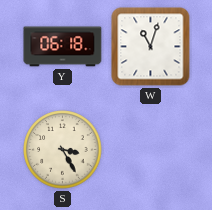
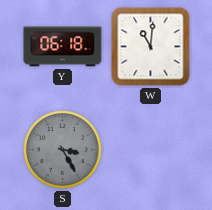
W: 11:03 -> 11:01 (151, 47)
S dial: cream -> grey (63, 150)
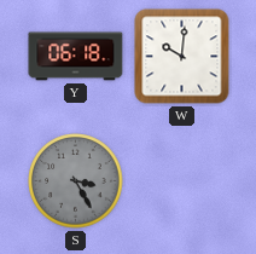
W: 11:01 -> 10:01 (182, 57)
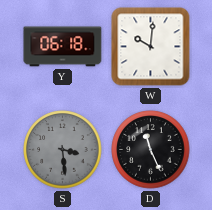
S: 3:25 -> 3:29 (63, 150)
D: none -> 11:26 (151, 150)
